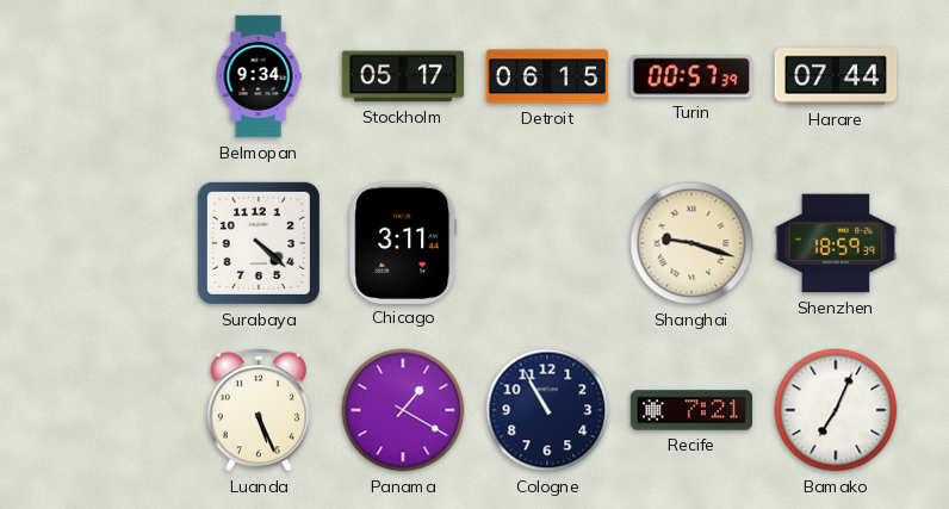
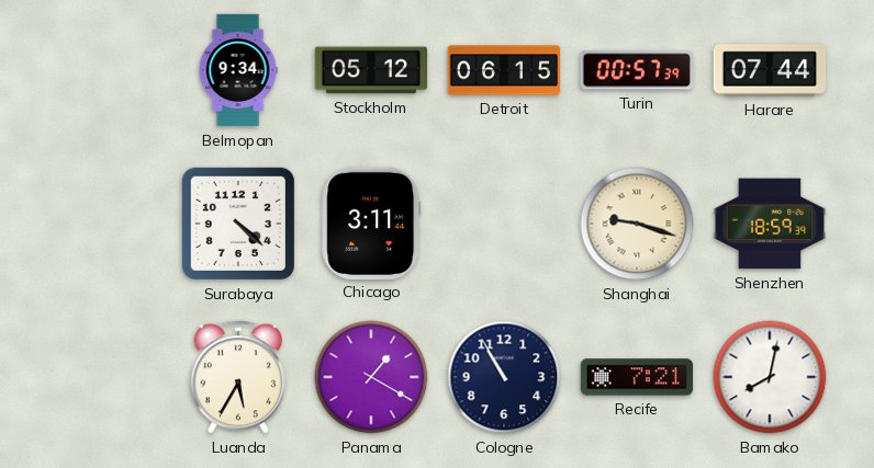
Stockholm: 05:17 -> 05:12 (371, 70)
Luanda: 5:26 -> 5:35 (238, 377)
Bamako: 7:04 -> 8:02 (770, 377)
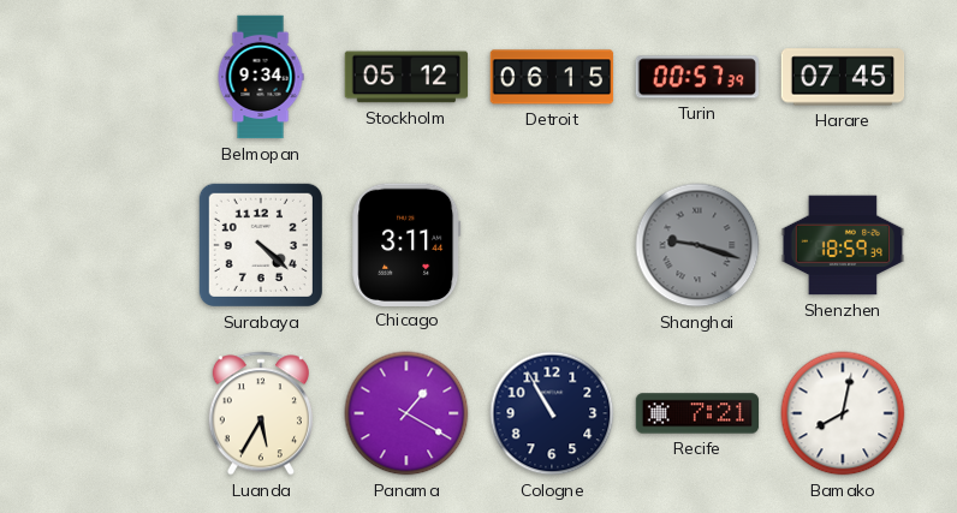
Harare: 07:44 -> 07:45 (843, 77)
Shanghai dial: cream -> grey (697, 245)
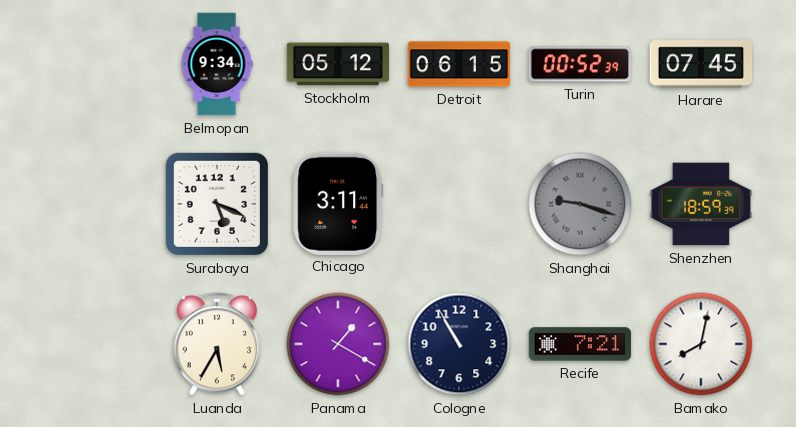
Turin: 00:57 -> 00:52 (580, 64)
Surabaya: 4:22 -> 5:19 (217, 204)
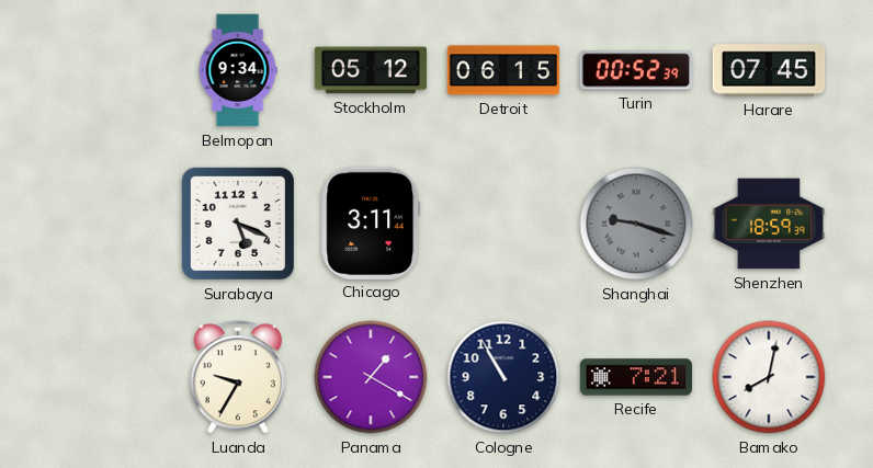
Luanda: 5:35 -> 9:35 (238, 377)
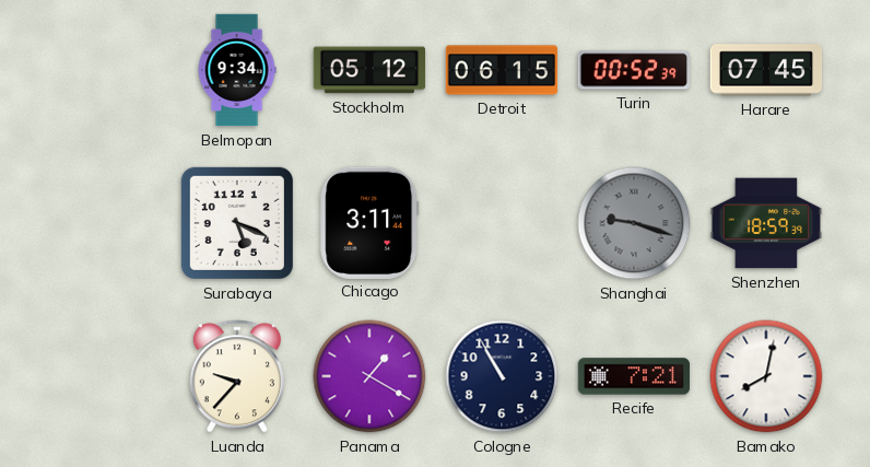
Luanda: 9:35 -> 9:37 (237, 376)
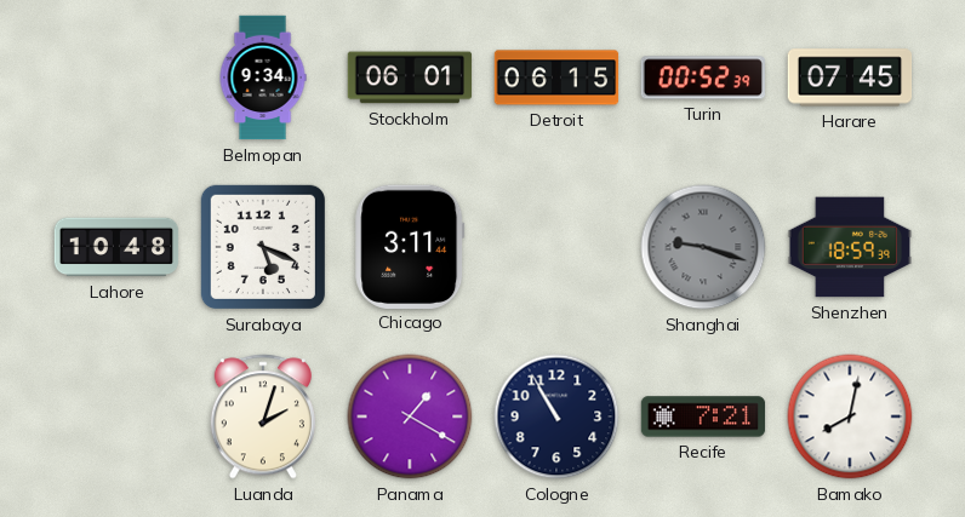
Stockholm: 05:12 -> 06:01 (410, 77)
Lahore: none -> 10:48 (116, 247)
Luanda: 9:37 -> 2:03 (263, 417)
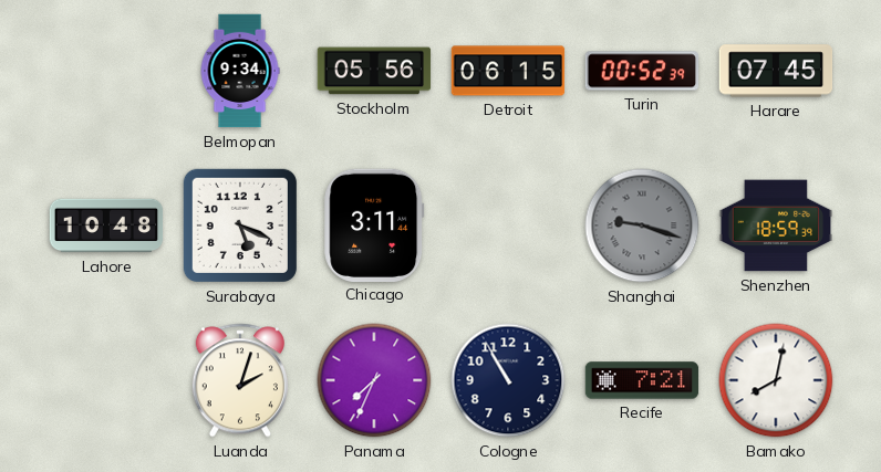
Stockholm: 06:01 -> 05:56 (374, 71)
Panama: 1:20 -> 7:34 (374, 380)
